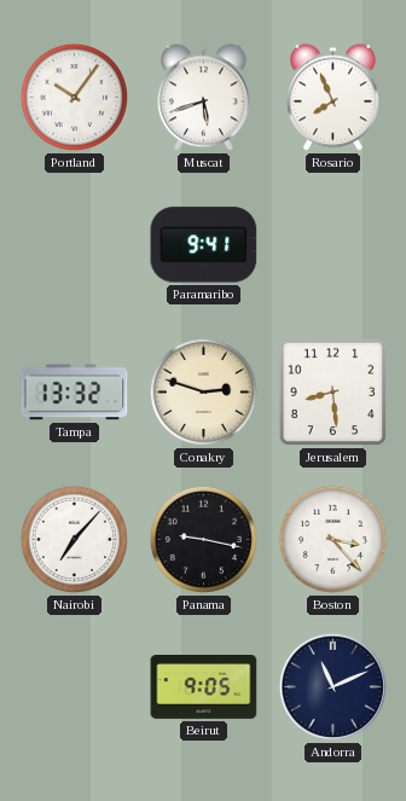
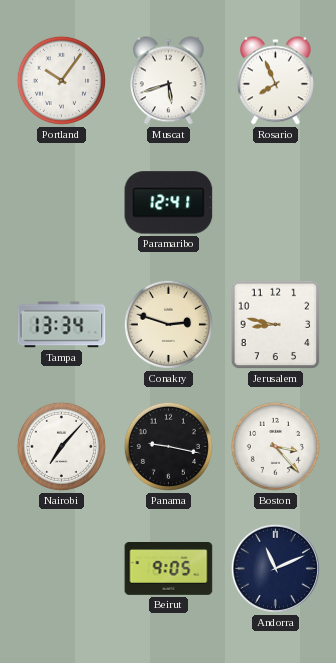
Paramaribo: 9:41 -> 12:41 (169, 203)
Tampa: 13:32 -> 13:34 (62, 325)
Jerusalem: 8:29 -> 8:47 (276, 325)
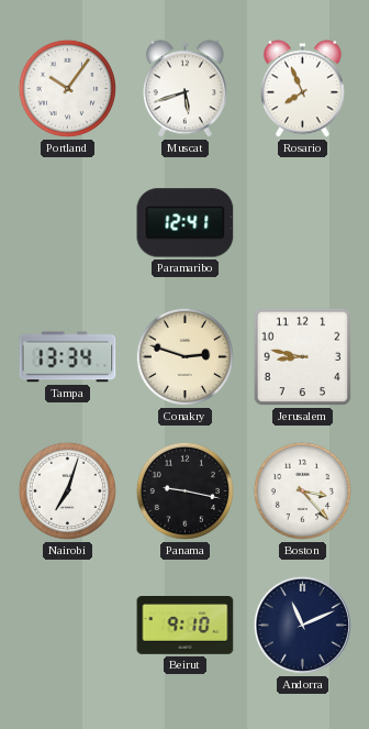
Nairobi: 7:07 -> 7:03 (67, 490)
Beirut: 9:05 -> 9:10 (186, 626)
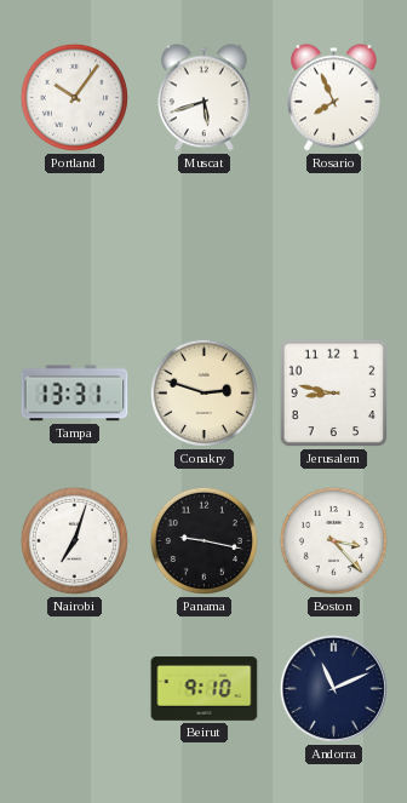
Paramaribo: 12:41 -> none (186, 223)
Tampa: 13:34 -> 13:31 (75, 394)
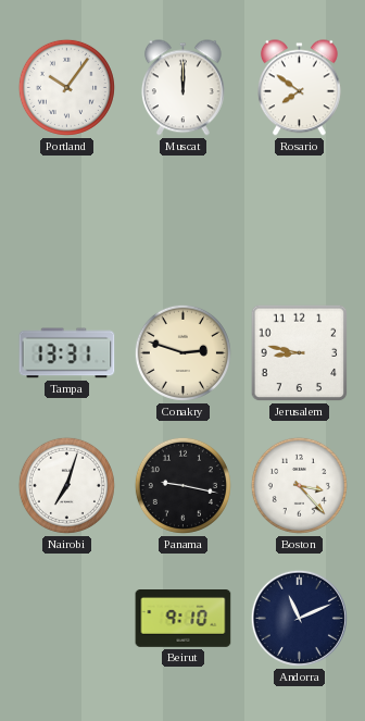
Muscat: 5:42 -> 12:00 (182, 88)
Rosario: 7:56 -> 7:51 (299, 88)
